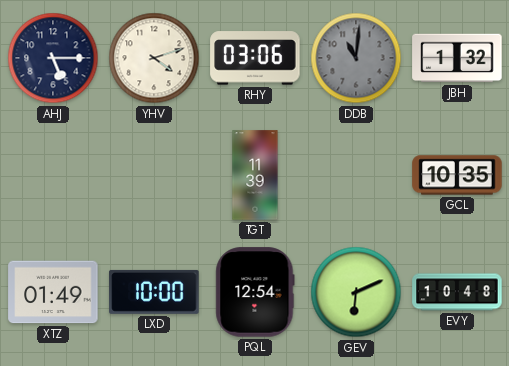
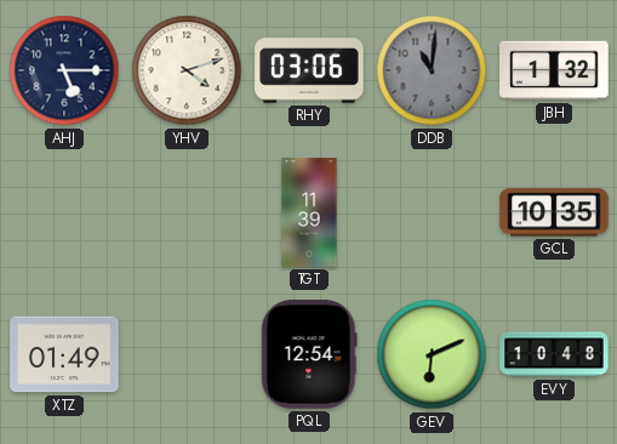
LXD: 10:00 -> none (154, 292)
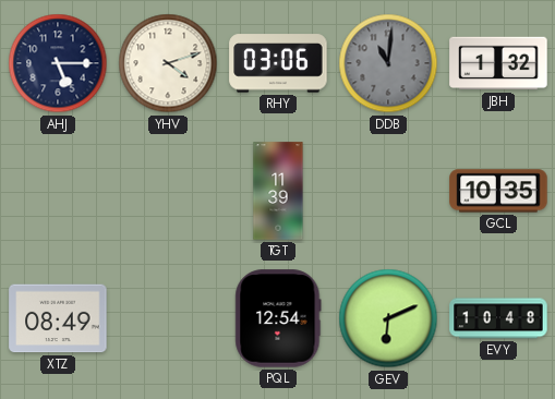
XTZ: 01:49 -> 08:49 (58, 318)
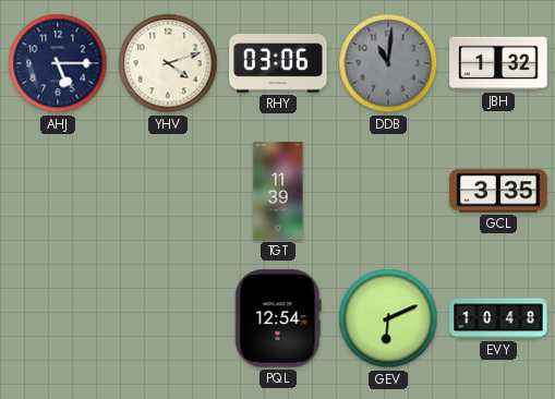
GCL: 10:35 -> 3:35 (498, 191)
XTZ: 08:49 -> none (58, 318)
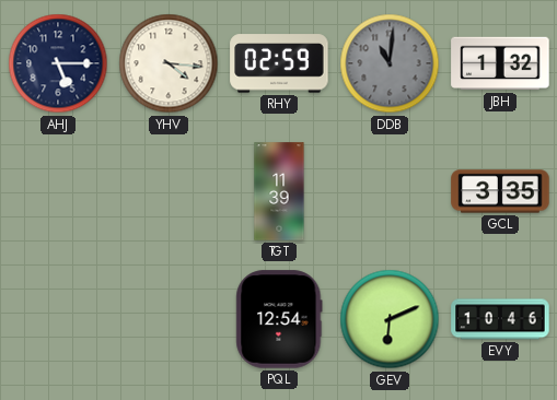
YHV: 4:12 -> 4:16 (169, 63)
RHY: 03:06 -> 02:59 (279, 63)
EVY: 10:48 -> 10:46 (500, 319)
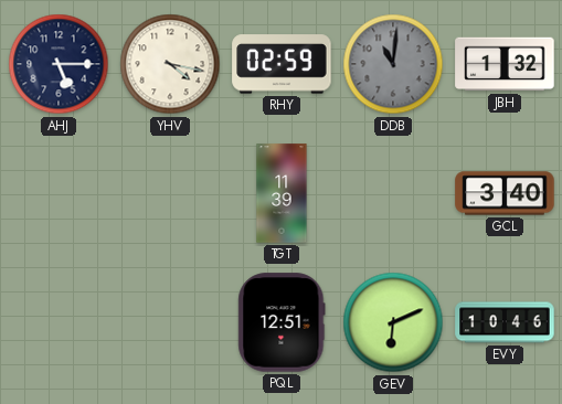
YHV: 4:16 -> 4:17 (170, 64)
GCL: 3:35 -> 3:40 (505, 193)
PQL: 12:54 -> 12:51 (282, 322)
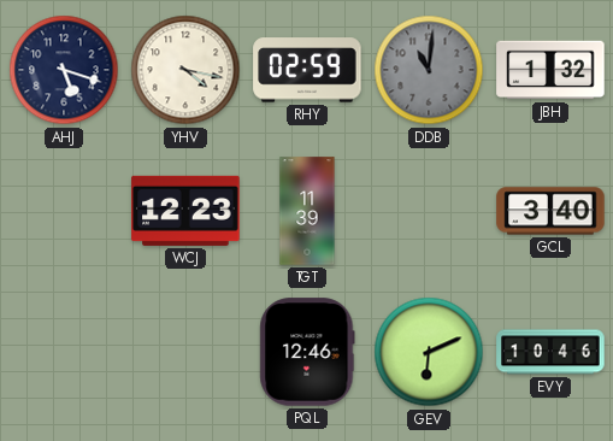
AHJ: 5:15 -> 5:18 (64, 70)
WCJ: none -> 12:23 (185, 211)
PQL: 12:51 -> 12:46 (307, 352)
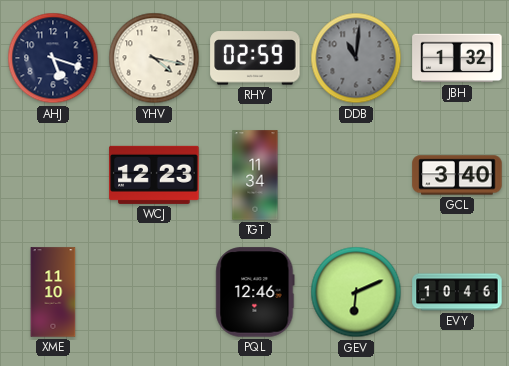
TGT: 11:39 -> 11:34 (255, 175)
XME: none -> 11:10 (53, 292)
